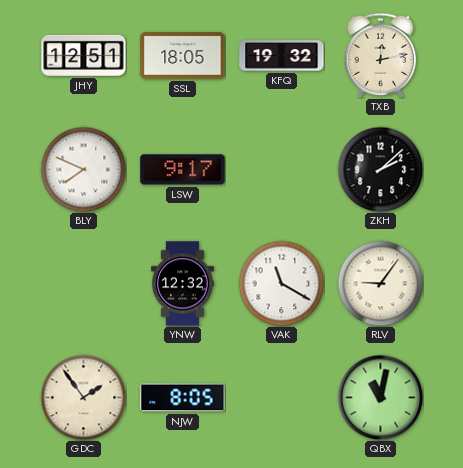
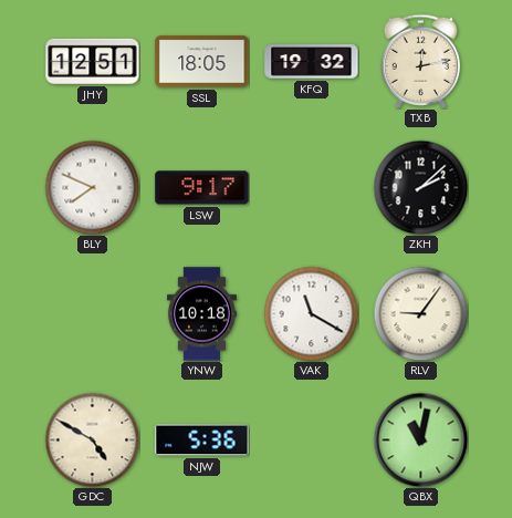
YNW: 12:32 -> 10:18 (201, 314)
GDC: 1:54 -> 4:50 (92, 439)
NJW: 8:05 -> 5:36 (202, 441)
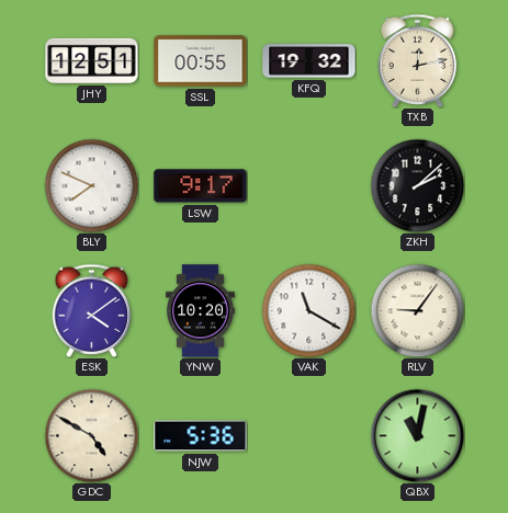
SSL: 18:05 -> 00:55 (201, 61)
ESK: none -> 4:09 (92, 310)
YNW: 10:18 -> 10:20 (200, 311)
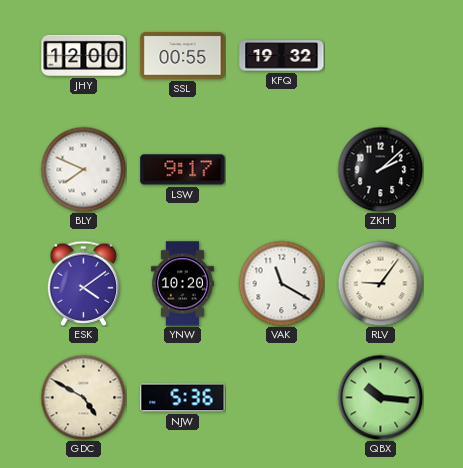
JHY: 12:51 -> 12:00 (84, 55)
TXB: 12:13 -> none (418, 60)
QBX: 11:02 -> 10:16 (380, 397)
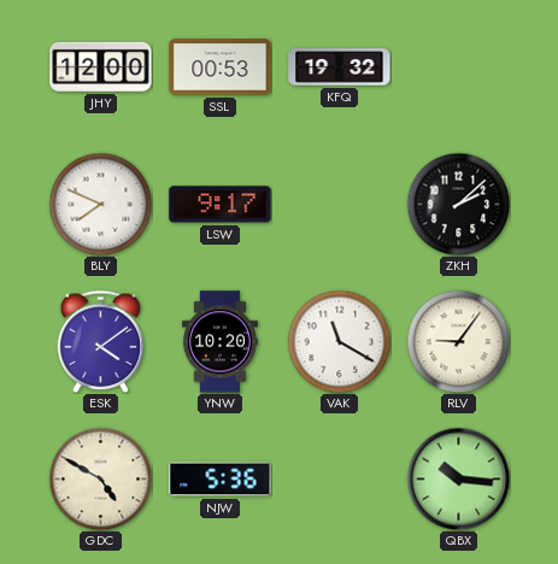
SSL: 00:55 -> 00:53 (221, 67)
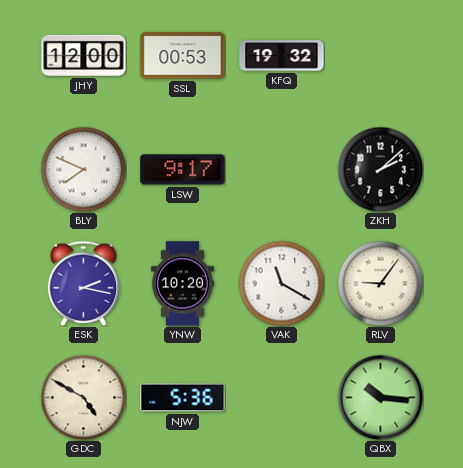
ESK: 4:09 -> 2:17 (84, 283)
